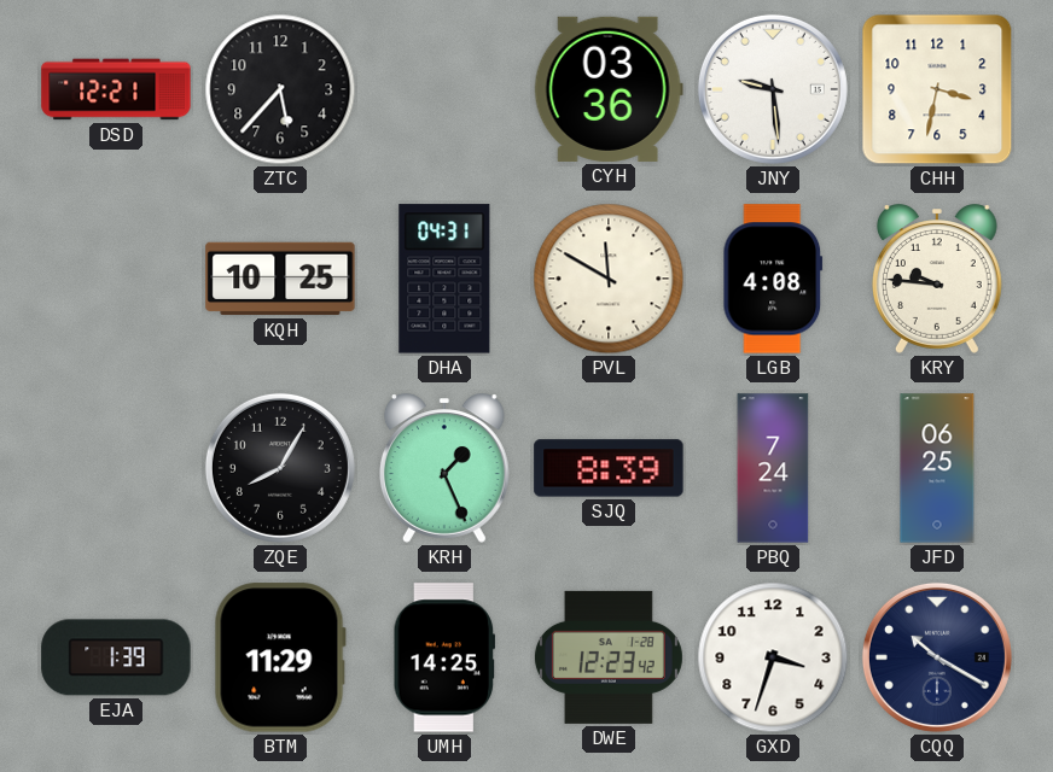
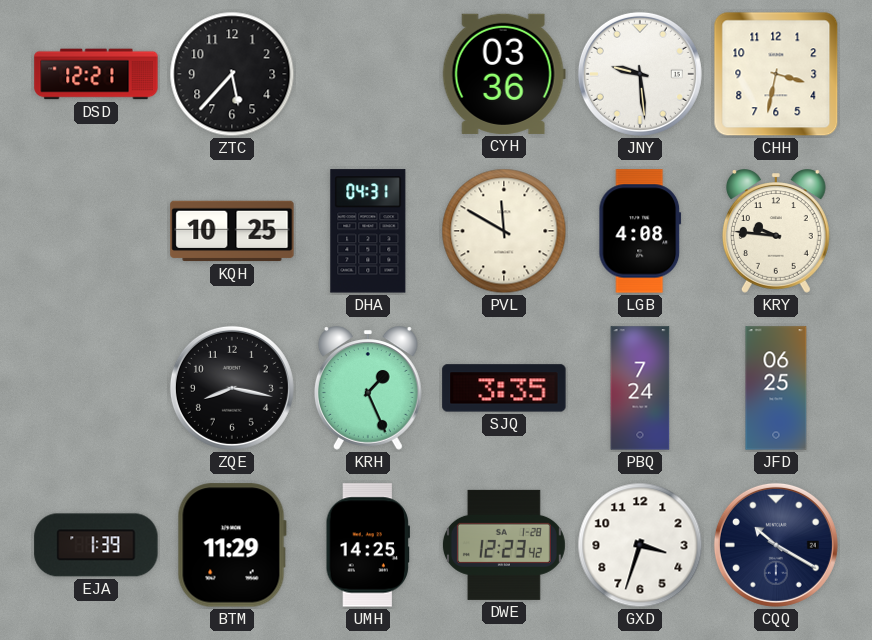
ZQE: 8:05 -> 8:17 (232, 388)
SJQ: 8:39 -> 3:35 (504, 388)
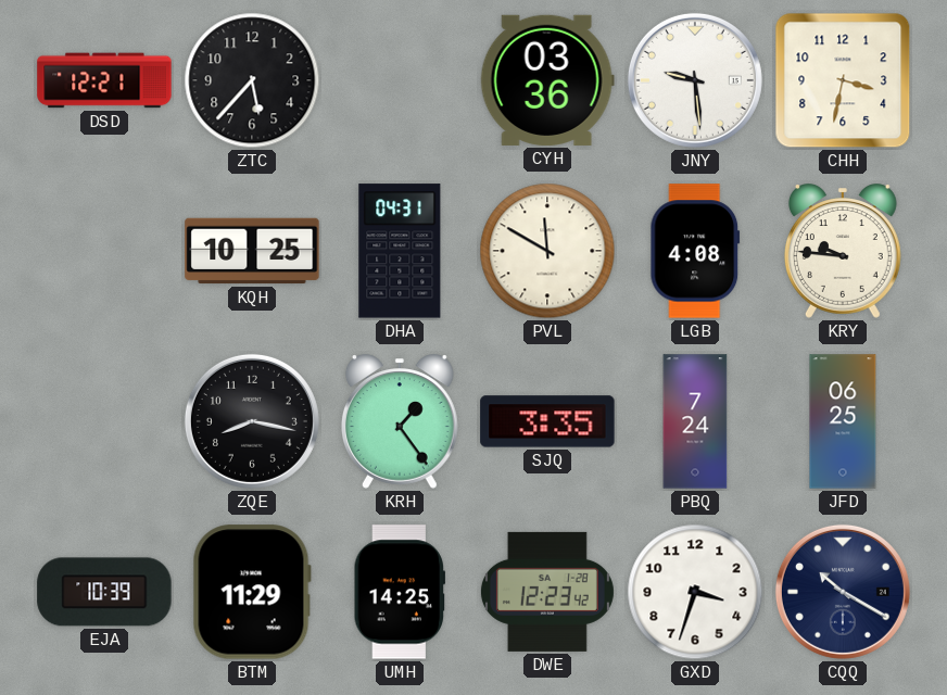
KRH: 1:26 -> 1:24 (400, 421)
EJA: 1:39 -> 10:39 (104, 592)
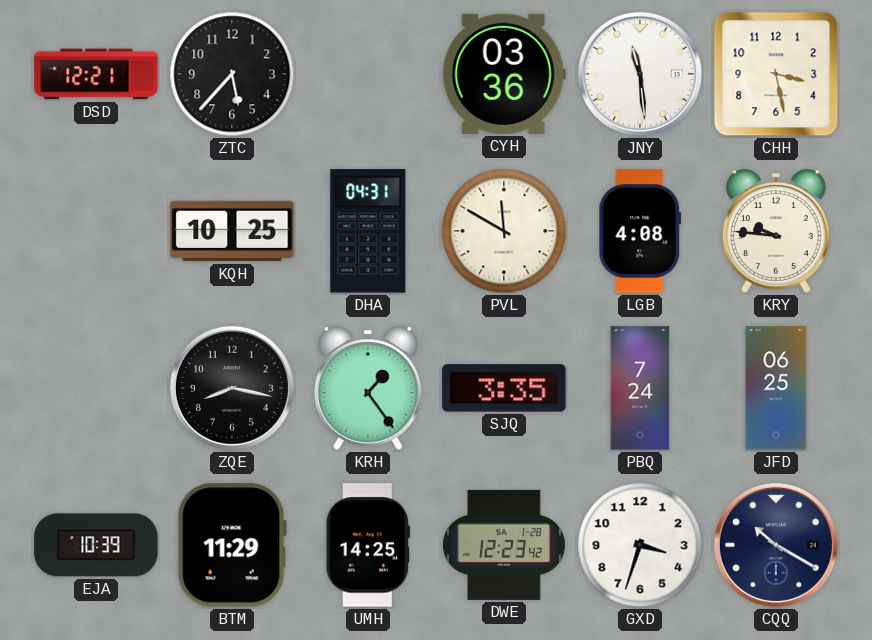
JNY: 9:29 -> 11:29 (640, 74)
CHH: 3:32 -> 3:28 (776, 74)
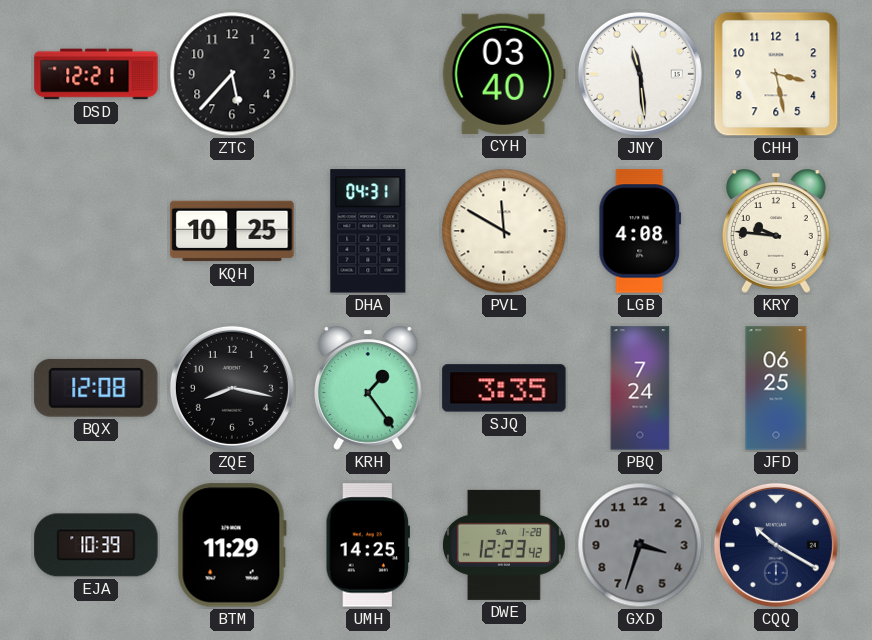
CYH: 03:36 -> 03:40 (504, 74)
BQX: none -> 12:08 (96, 388)
GXD dial: white -> grey (640, 545)
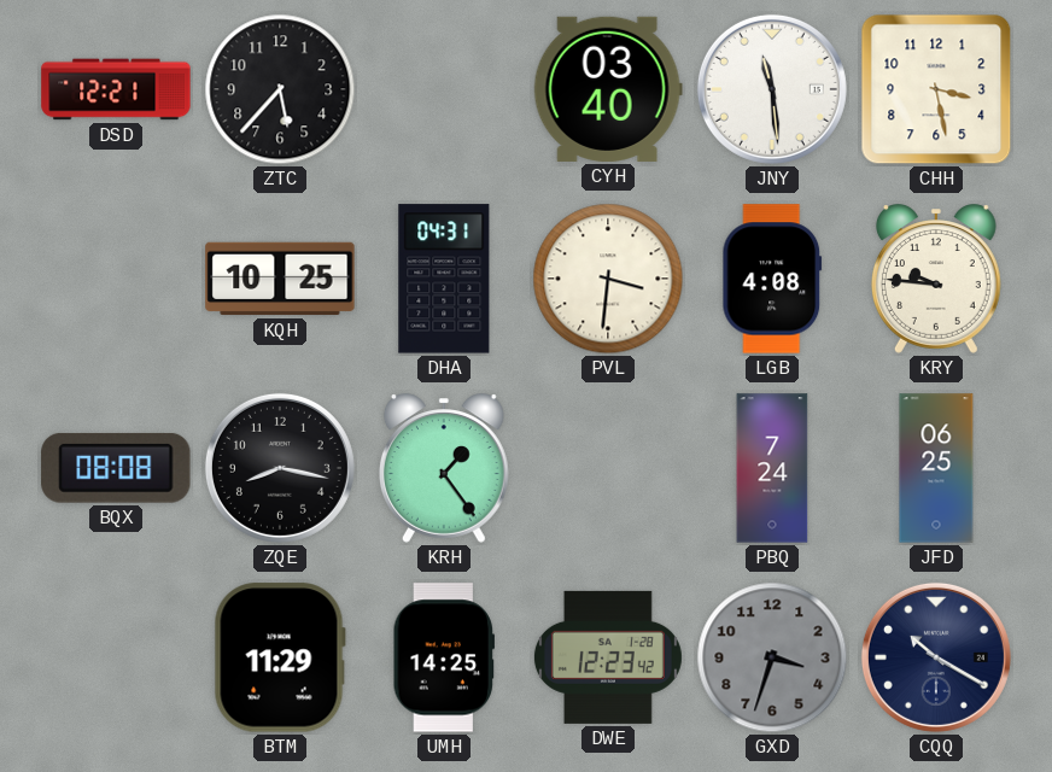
PVL: 11:50 -> 3:31 (608, 279)
BQX: 12:08 -> 08:08 (116, 468)
SJQ: 3:35 -> none (504, 388)
EJA: 10:39 -> none (96, 545)
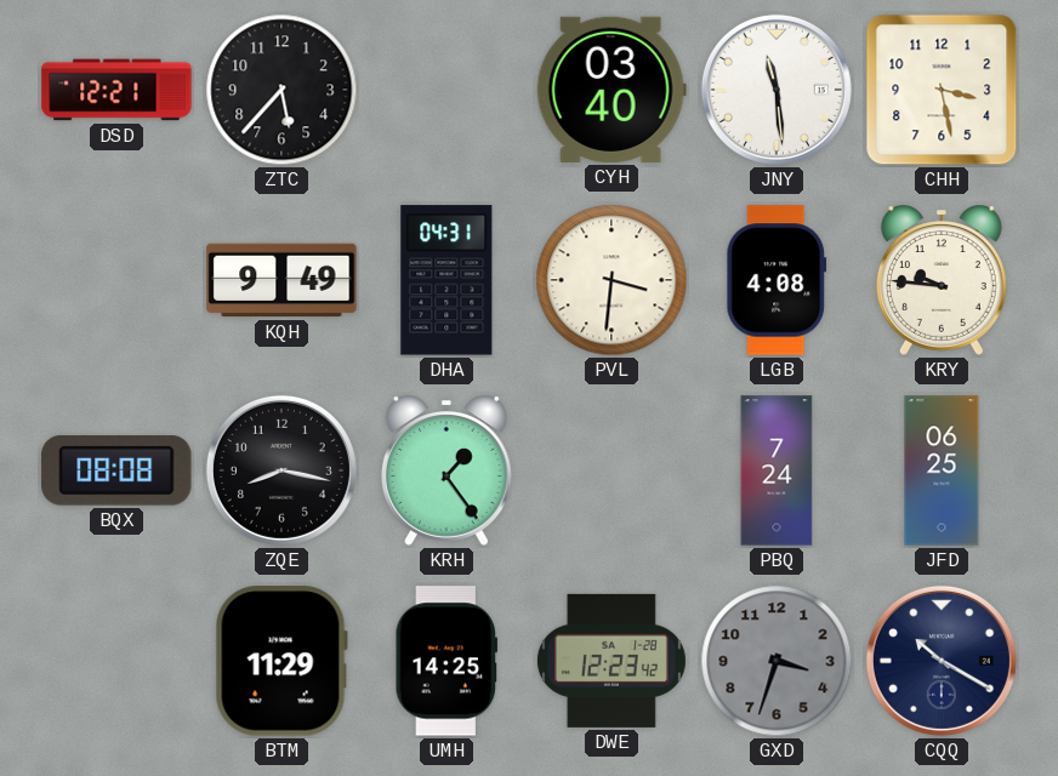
KQH: 10:25 -> 9:49 (281, 280)
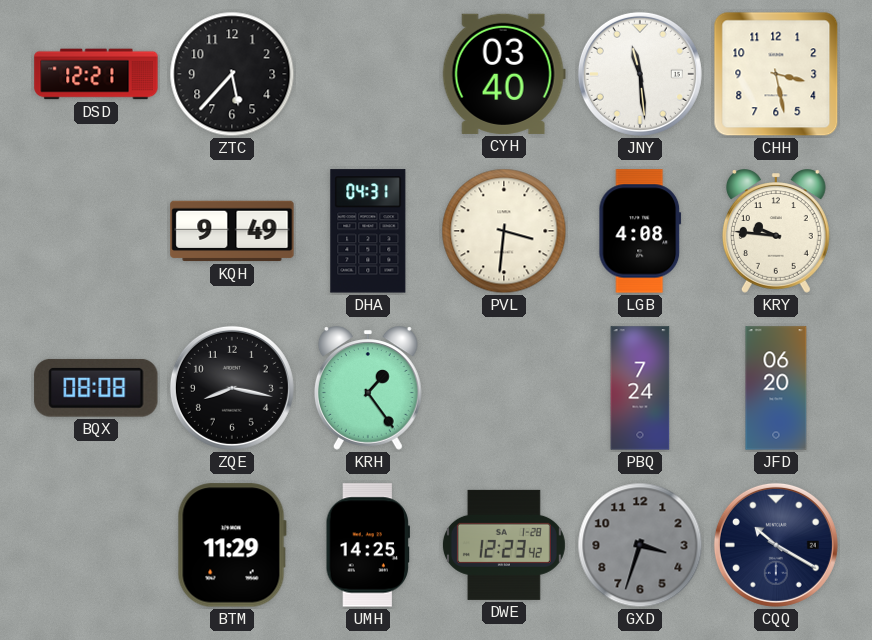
JFD: 06:25 -> 06:20 (776, 388)
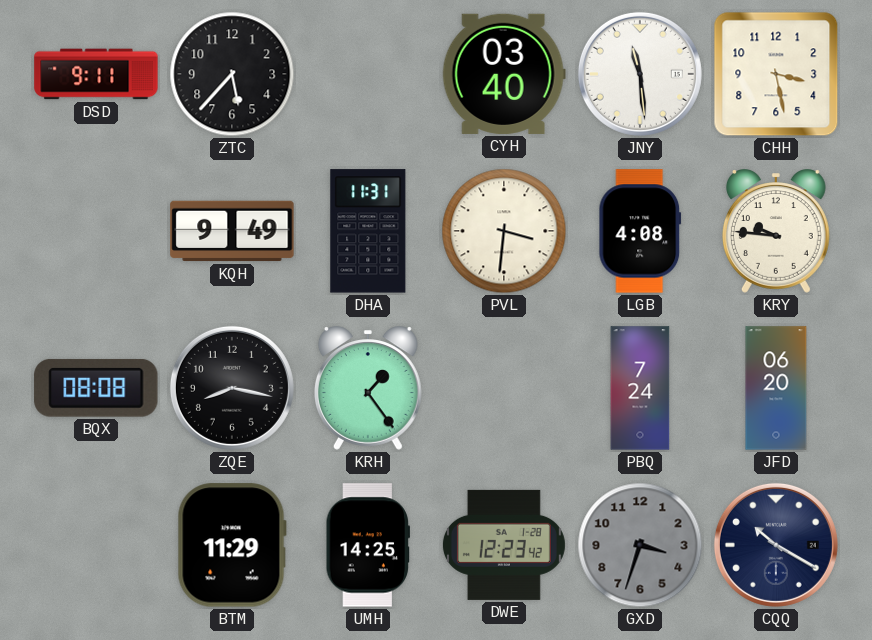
DSD: 12:21 -> 9:11 (96, 74)
DHA: 04:31 -> 11:31 (368, 231)
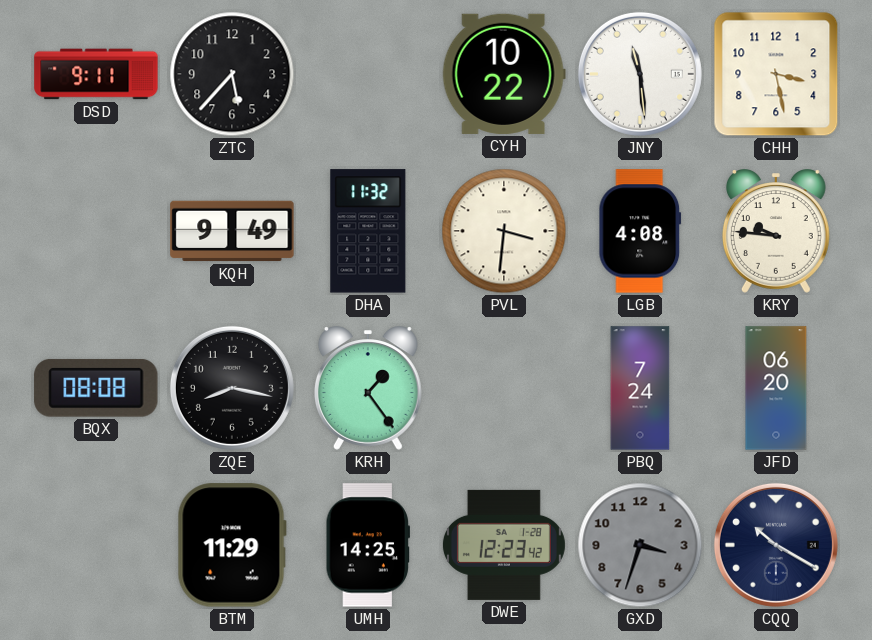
CYH: 03:40 -> 10:22 (504, 74)
DHA: 11:31 -> 11:32 (368, 231)
